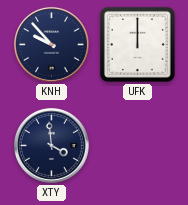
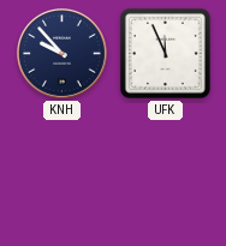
UFK: 12:00 -> 11:56 (165, 53)
XTY: 3:59 -> none (51, 145)
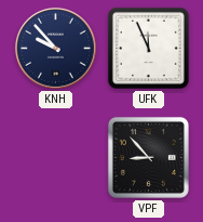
VPF: none -> 8:53 (148, 157)
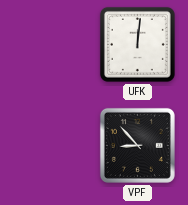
KNH: 9:53 -> none (55, 48)
UFK: 11:56 -> 12:01 (137, 44)
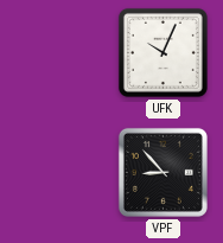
UFK: 12:01 -> 10:04 (163, 52)
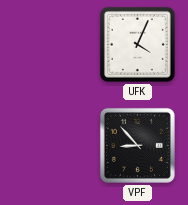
UFK: 10:04 -> 4:04 (137, 44)
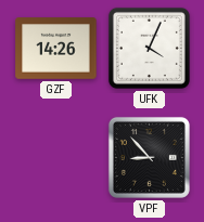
GZF: none -> 14:26 (56, 49)
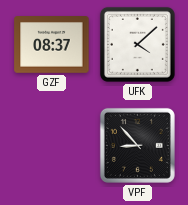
GZF: 14:26 -> 08:37 (52, 45)
UFK: 4:04 -> 4:08 (137, 44)
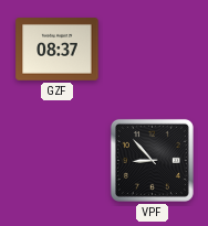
UFK: 4:08 -> none (137, 44)
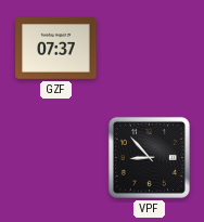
GZF: 08:37 -> 07:37 (56, 49)
